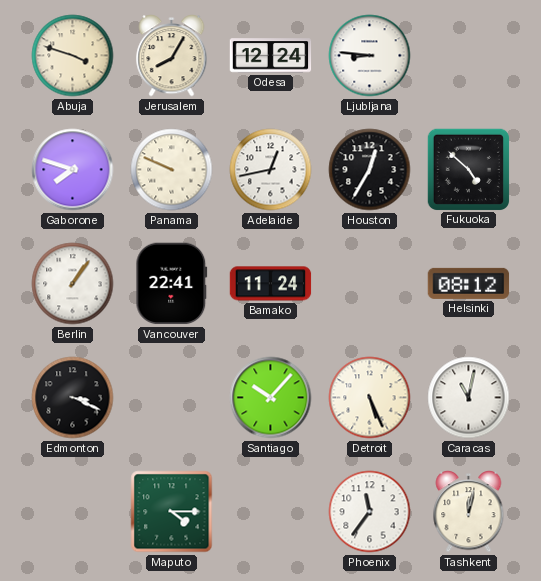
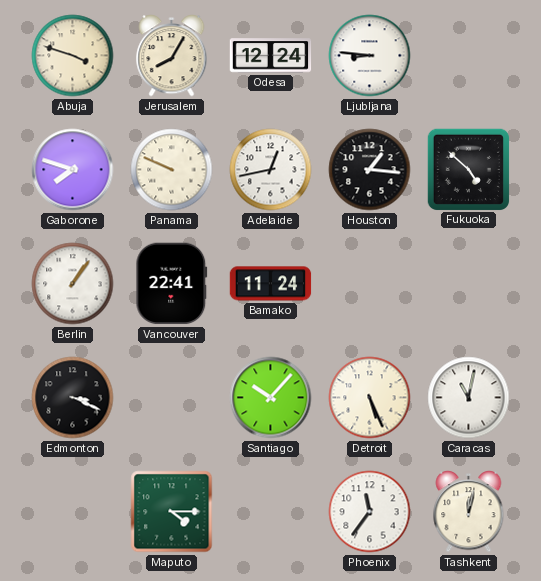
Houston: 12:35 -> 1:16 (370, 170)
Helsinki: 08:12 -> none (469, 283)
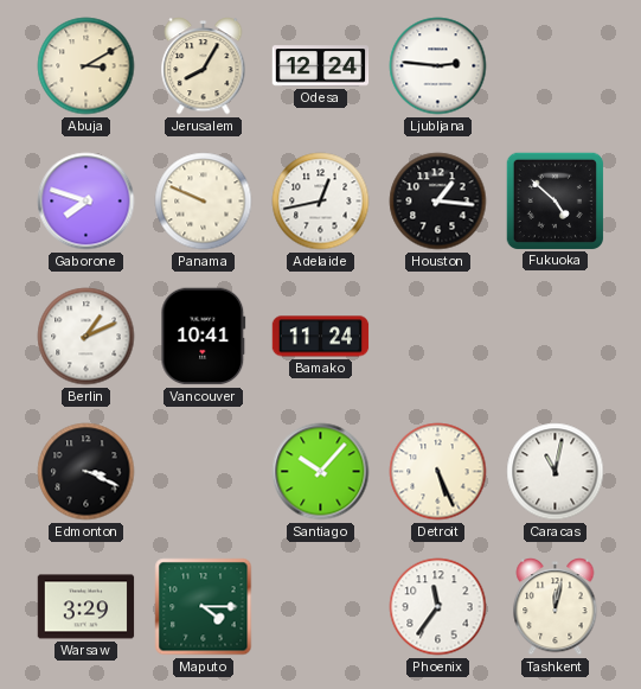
Abuja: 3:48 -> 3:10 (86, 66)
Ljubljana: 8:46 -> 2:46 (438, 66)
Berlin: 1:06 -> 1:11 (86, 337)
Vancouver: 22:41 -> 10:41 (204, 337)
Warsaw: none -> 3:29 (86, 607)
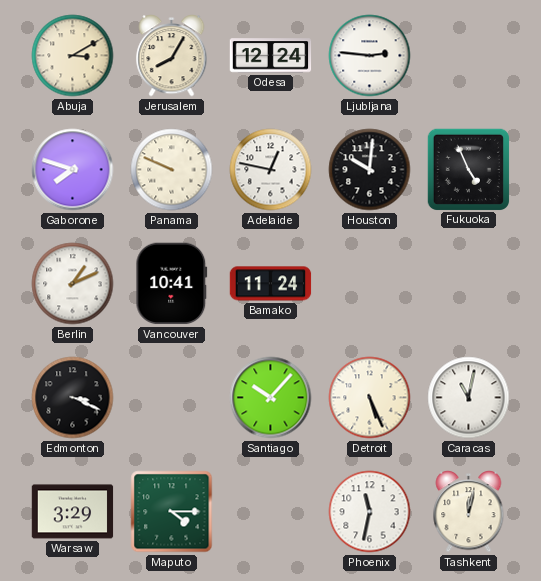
Adelaide: 12:43 -> 12:47 (271, 170)
Houston: 1:16 -> 10:01 (370, 170)
Fukuoka: 4:52 -> 4:56 (468, 169)
Phoenix: 11:36 -> 11:32 (370, 512)
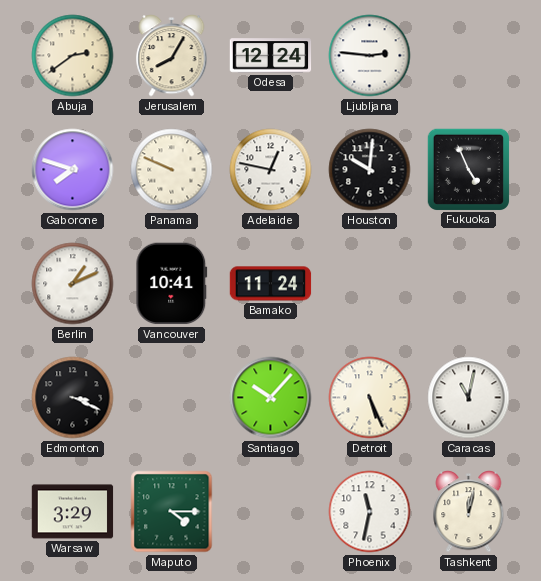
Abuja: 3:10 -> 2:39 (73, 56)
